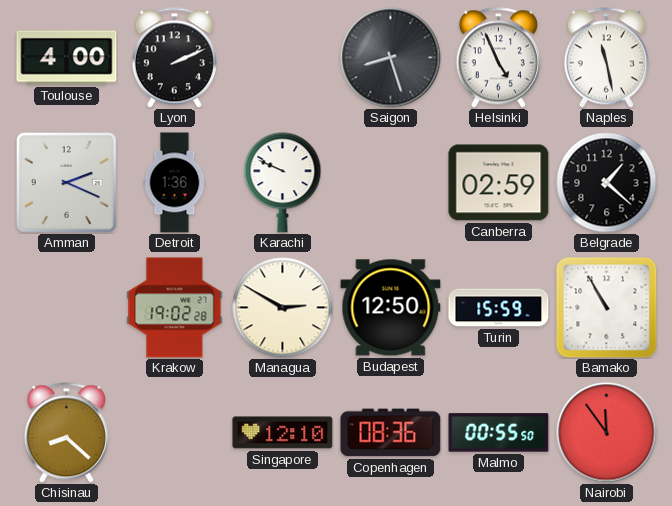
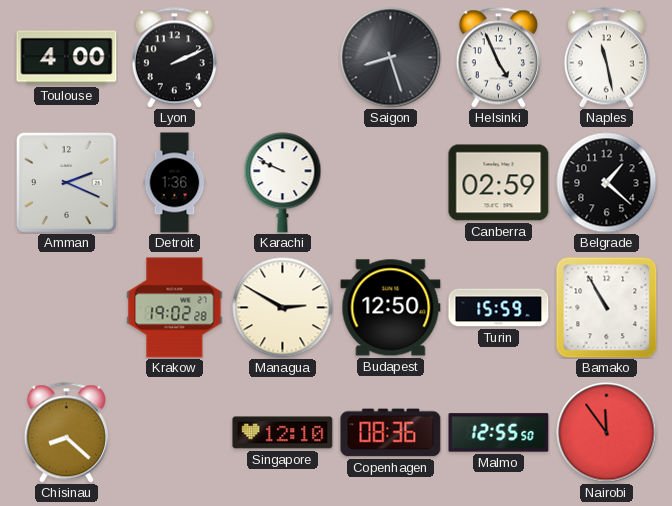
Malmo: 00:55 -> 12:55 (499, 433)
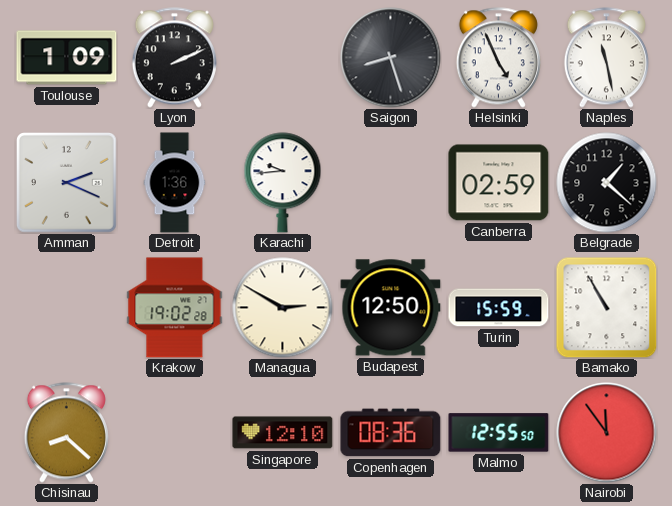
Toulouse: 4:00 -> 1:09 (67, 58)
Karachi: 9:49 -> 9:44 (283, 183)
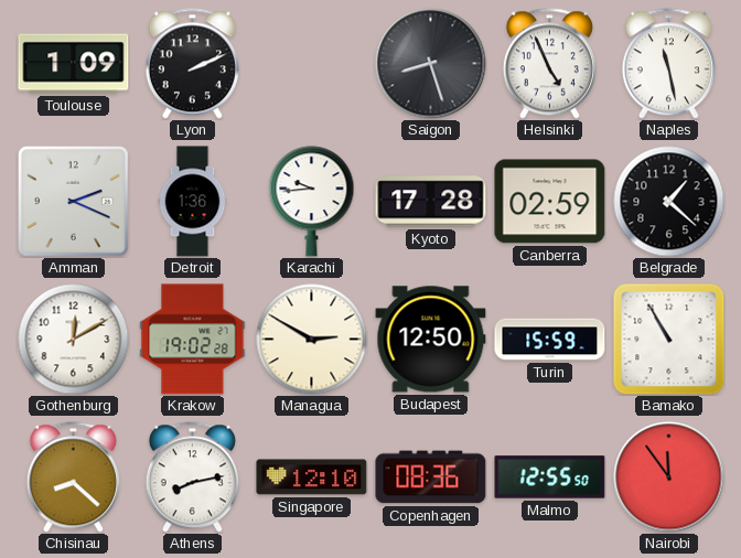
Kyoto: none -> 17:28 (431, 202)
Gothenburg: none -> 12:10 (74, 340)
Athens: none -> 8:13 (192, 477)
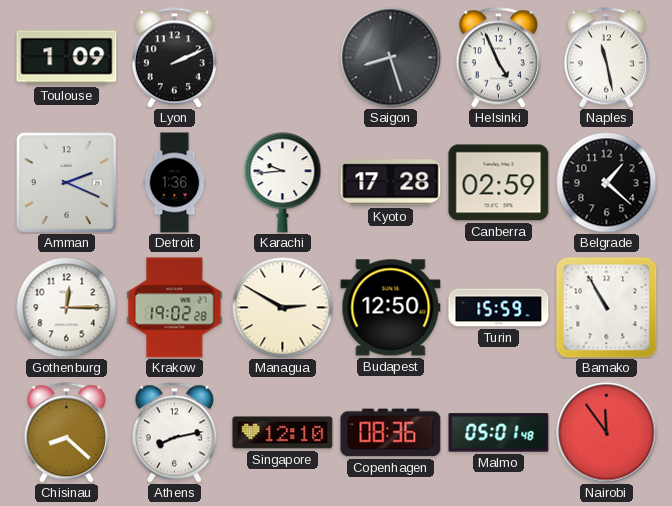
Gothenburg: 12:10 -> 12:15 (67, 308)
Malmo: 12:55 -> 05:01 (499, 433)
